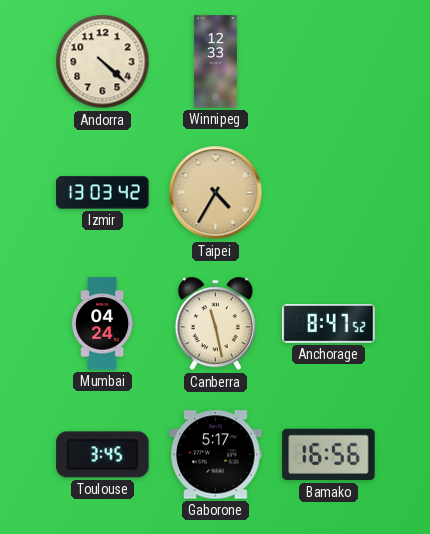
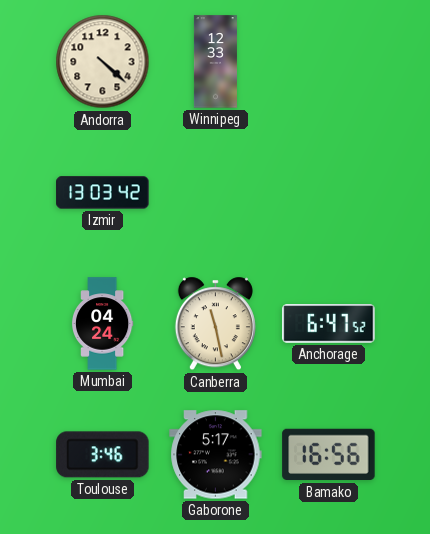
Taipei: 4:35 -> none (216, 193)
Anchorage: 8:47 -> 6:47 (329, 324)
Toulouse: 3:45 -> 3:46 (103, 455)
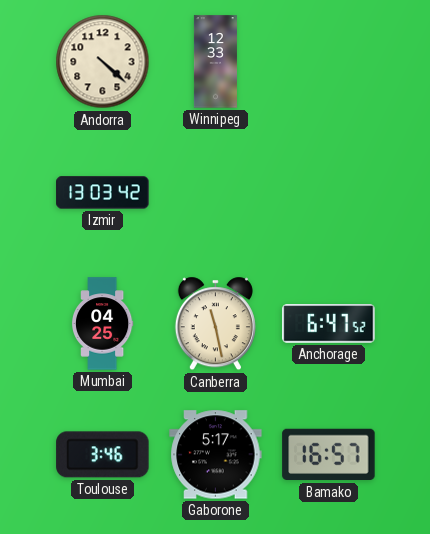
Mumbai: 04:24 -> 04:25 (102, 324)
Bamako: 16:56 -> 16:57 (329, 455)
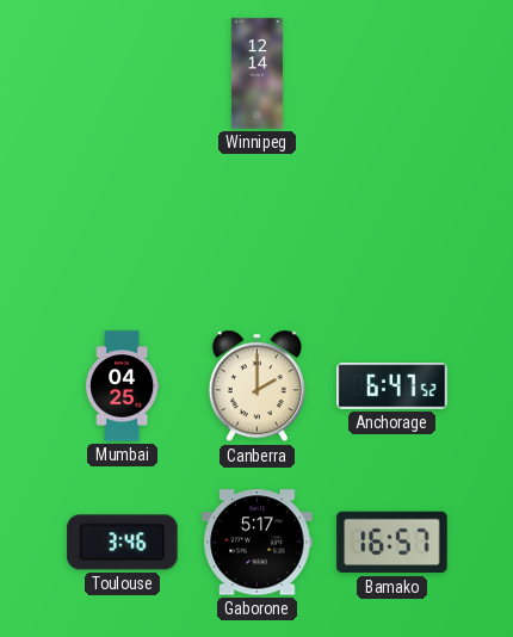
Andorra: 4:22 -> none (103, 62)
Winnipeg: 12:33 -> 12:14 (256, 74)
Izmir: 13:03 -> none (103, 193)
Canberra: 11:28 -> 2:00 (256, 386)
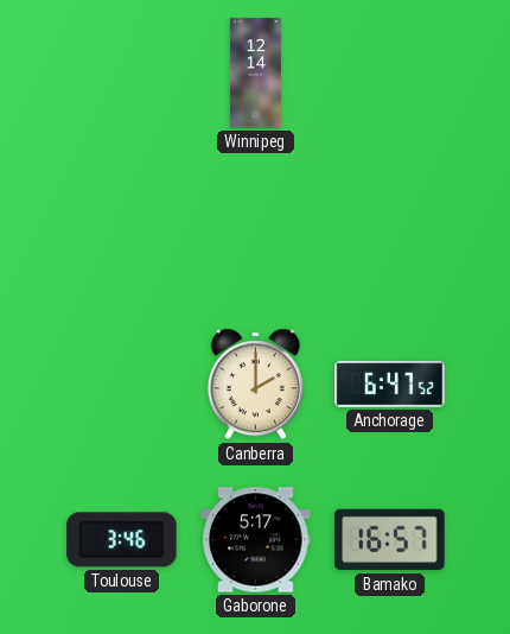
Mumbai: 04:25 -> none (122, 386)
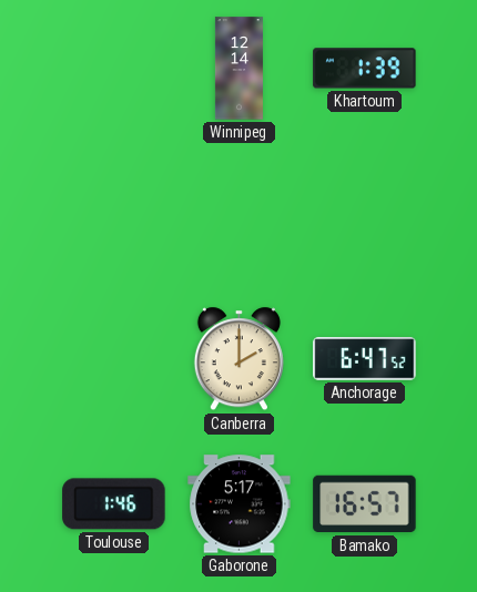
Khartoum: none -> 1:39 (365, 69)
Toulouse: 3:46 -> 1:46 (114, 504)
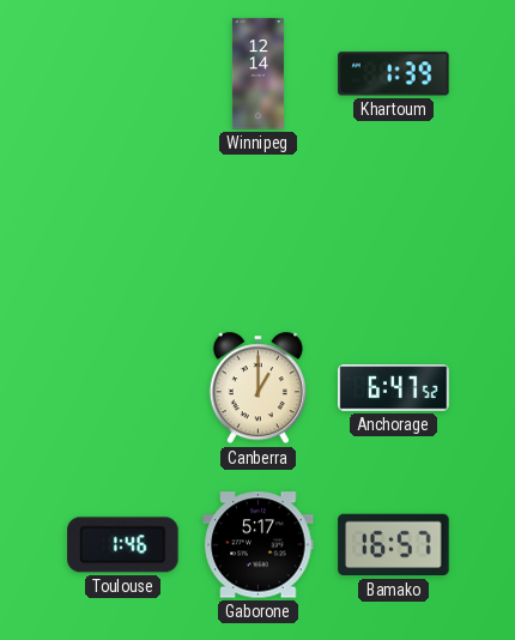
Canberra: 2:00 -> 1:00 (257, 388)
